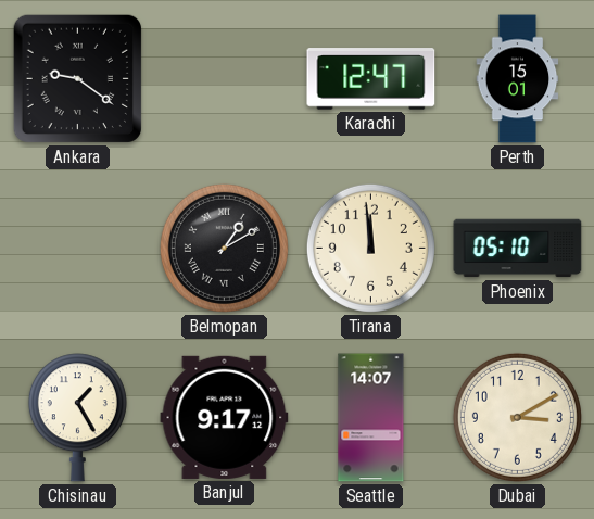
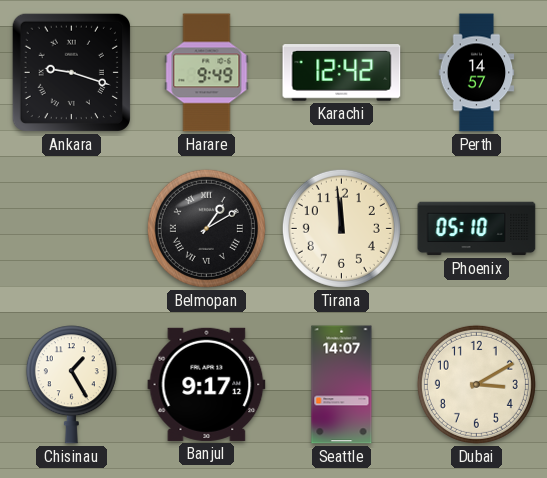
Ankara: 9:21 -> 9:18 (71, 72)
Harare: none -> 9:49 (207, 73)
Karachi: 12:47 -> 12:42 (342, 73)
Perth: 15:01 -> 14:57 (477, 73)
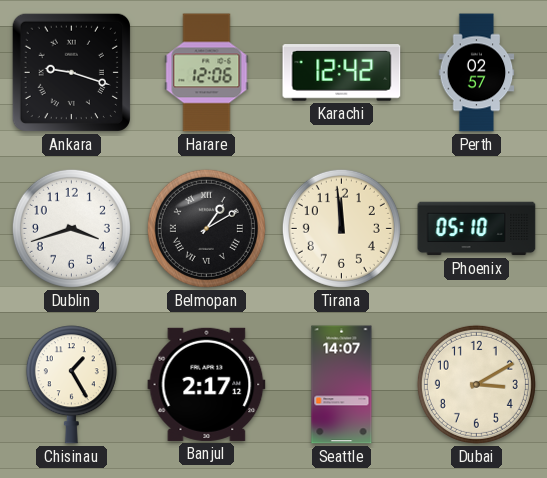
Harare: 9:49 -> 12:06 (207, 73)
Perth: 14:57 -> 02:57 (477, 73)
Dublin: none -> 3:42 (71, 228)
Banjul: 9:17 -> 2:17 (207, 384)
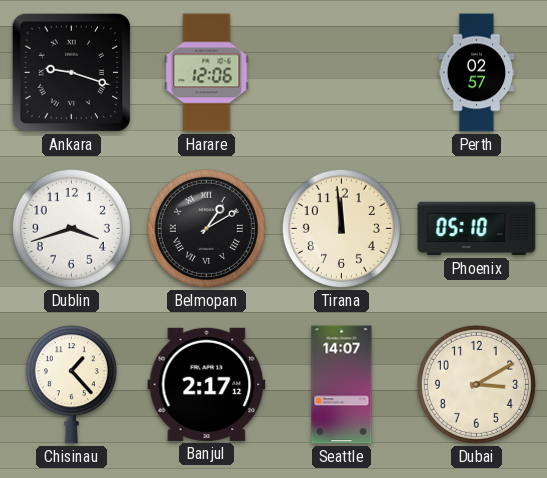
Karachi: 12:42 -> none (342, 73)
Chisinau: 1:25 -> 1:23 (71, 385)
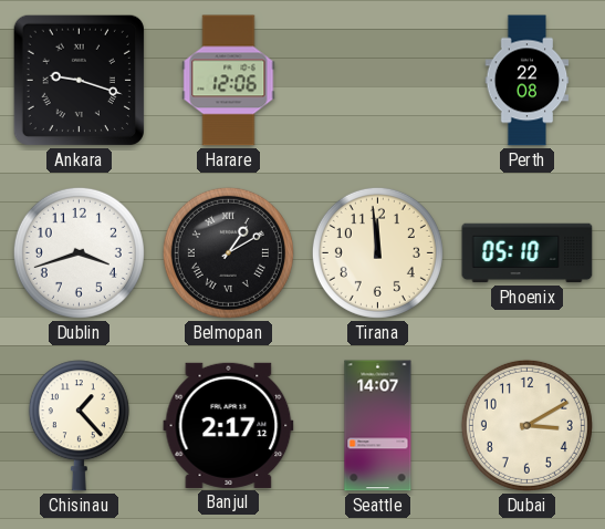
Perth: 02:57 -> 22:08 (528, 81)
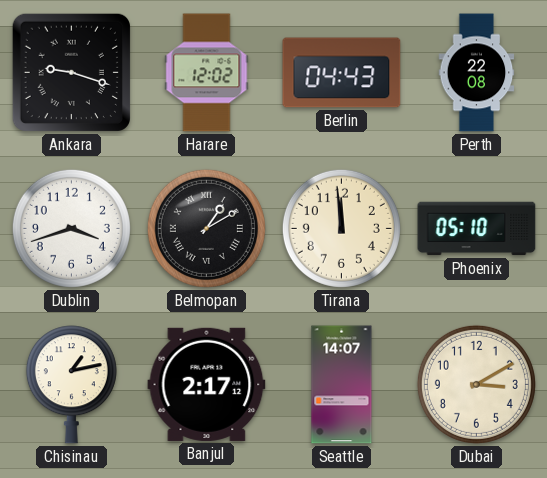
Harare: 12:06 -> 12:02 (207, 73)
Berlin: none -> 04:43 (342, 73)
Chisinau: 1:23 -> 1:13 (71, 385)
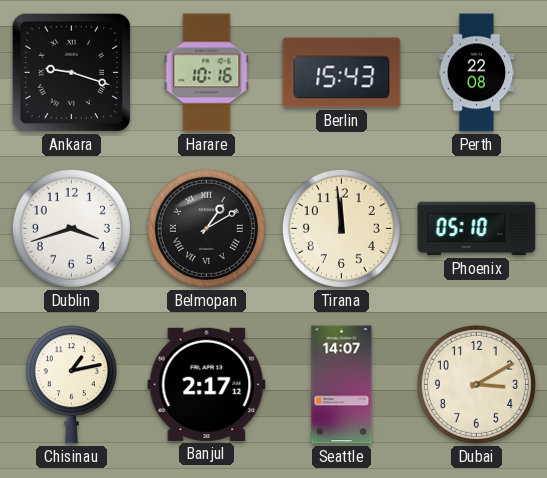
Harare: 12:02 -> 10:16 (207, 73)
Berlin: 04:43 -> 15:43 (342, 73)
